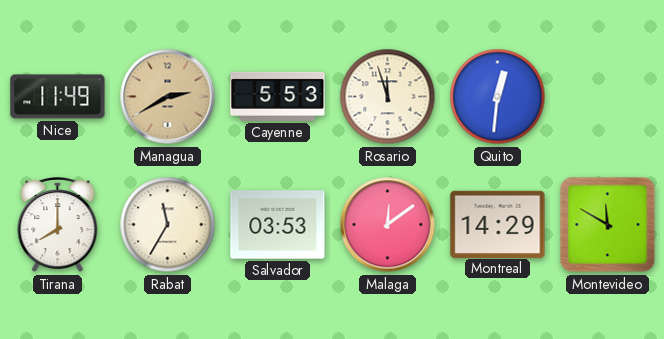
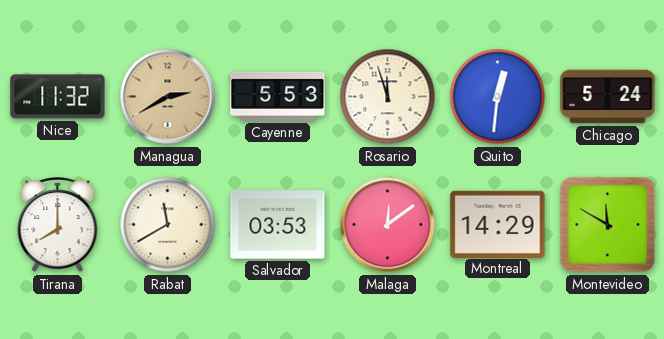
Nice: 11:49 -> 11:32 (58, 97)
Chicago: none -> 5:24 (608, 97)
Rabat: 11:35 -> 11:40 (168, 225)
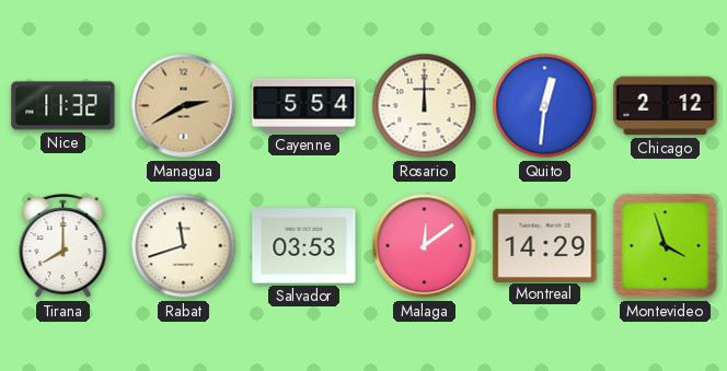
Cayenne: 5:53 -> 5:54 (304, 105)
Rosario: 11:57 -> 12:00 (425, 106)
Chicago: 5:24 -> 2:12 (666, 106)
Rabat: 11:40 -> 11:42 (184, 246)
Montevideo: 11:50 -> 3:57 (666, 246)
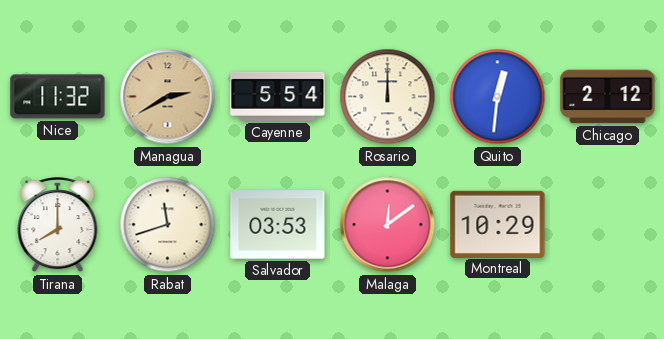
Montreal: 14:29 -> 10:29 (498, 224)
Montevideo: 3:57 -> none (666, 246)
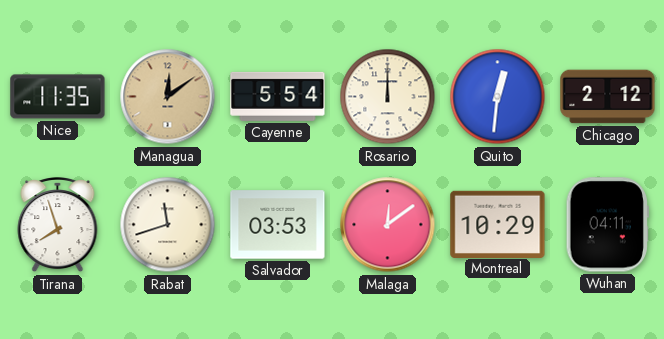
Nice: 11:32 -> 11:35 (58, 97)
Managua: 2:40 -> 12:09 (168, 97)
Tirana: 8:00 -> 7:57 (58, 226)
Wuhan: none -> 04:11 (607, 225)
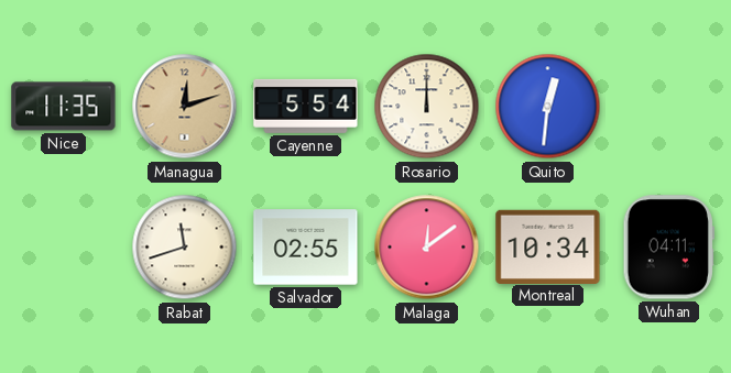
Managua: 12:09 -> 12:12 (185, 107)
Chicago: 2:12 -> none (608, 97)
Tirana: 7:57 -> none (58, 226)
Salvador: 03:53 -> 02:55 (306, 248)
Montreal: 10:29 -> 10:34 (548, 246)
